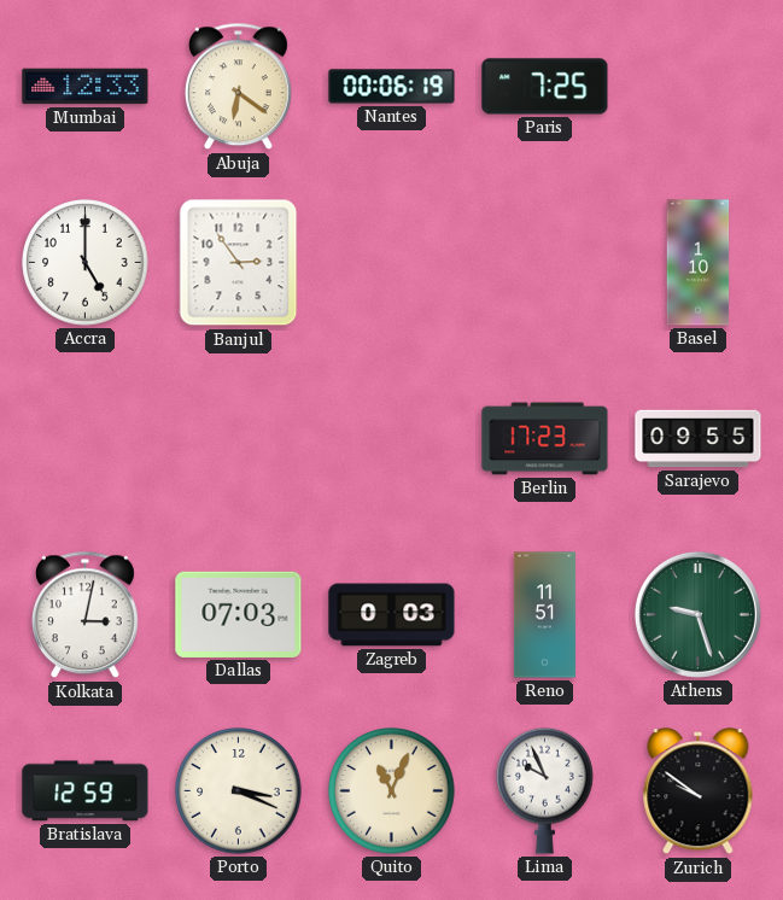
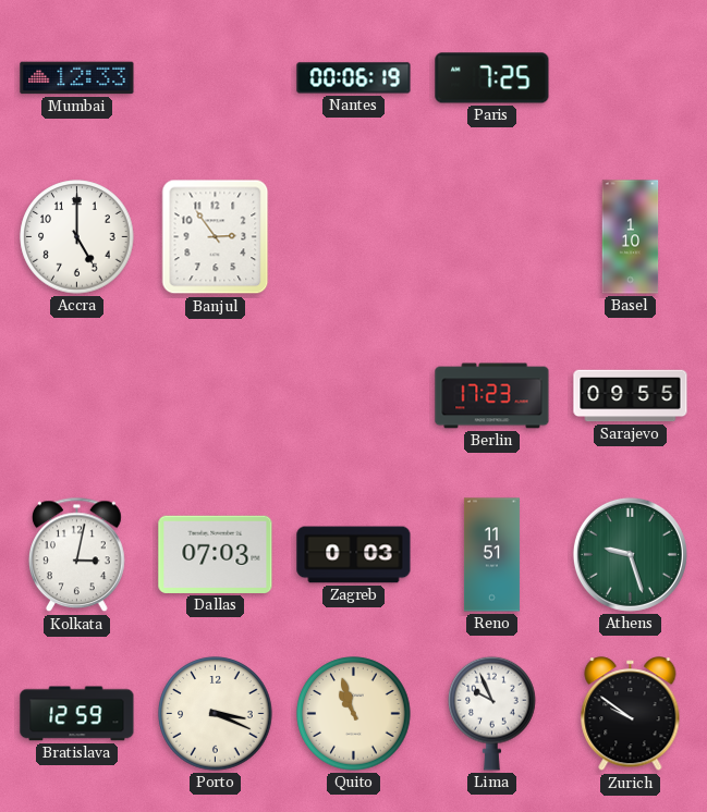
Abuja: 6:21 -> none (239, 87)
Quito: 11:04 -> 10:57 (354, 714)
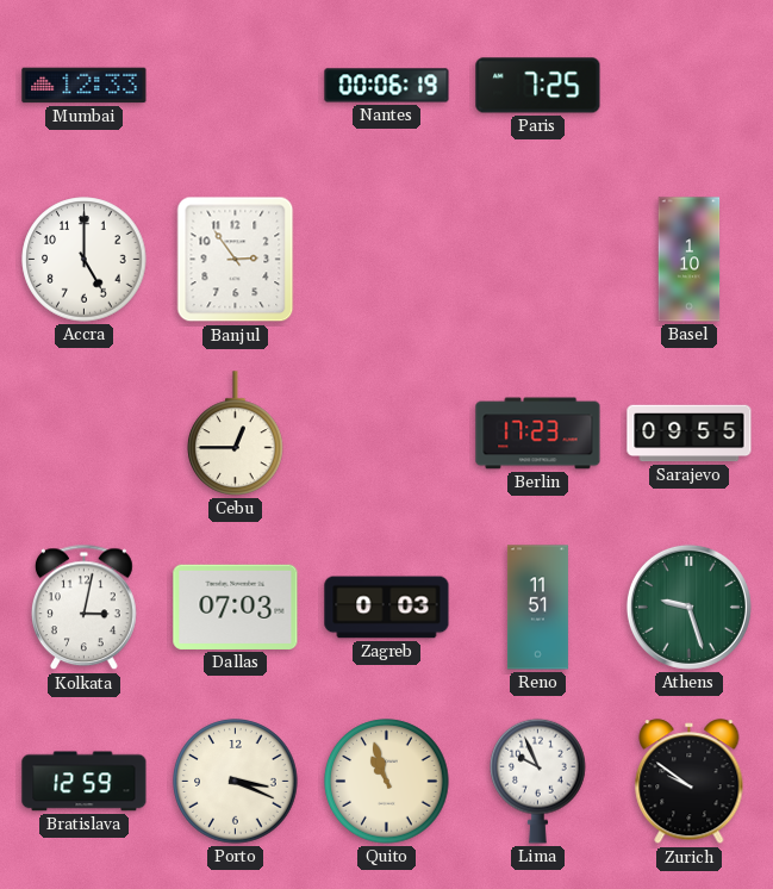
Cebu: none -> 12:45 (236, 434)
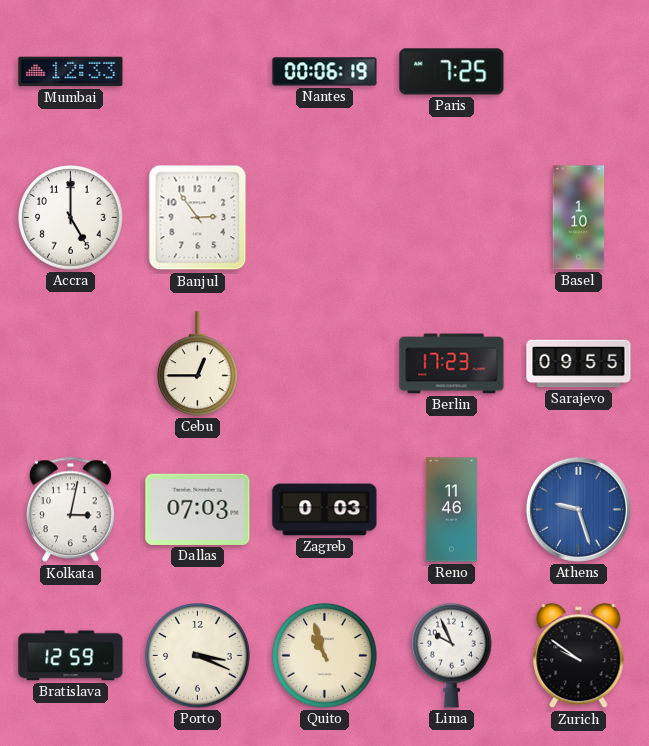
Reno: 11:51 -> 11:46 (451, 510)
Athens dial: green -> blue (578, 509)
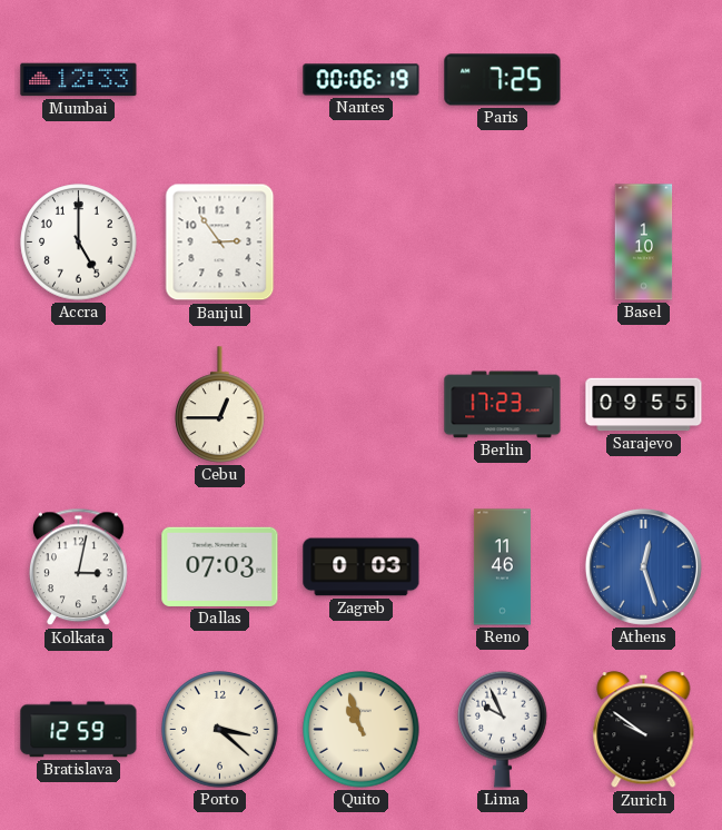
Athens: 9:27 -> 12:27 (643, 566)
Porto: 3:19 -> 3:22 (220, 730)
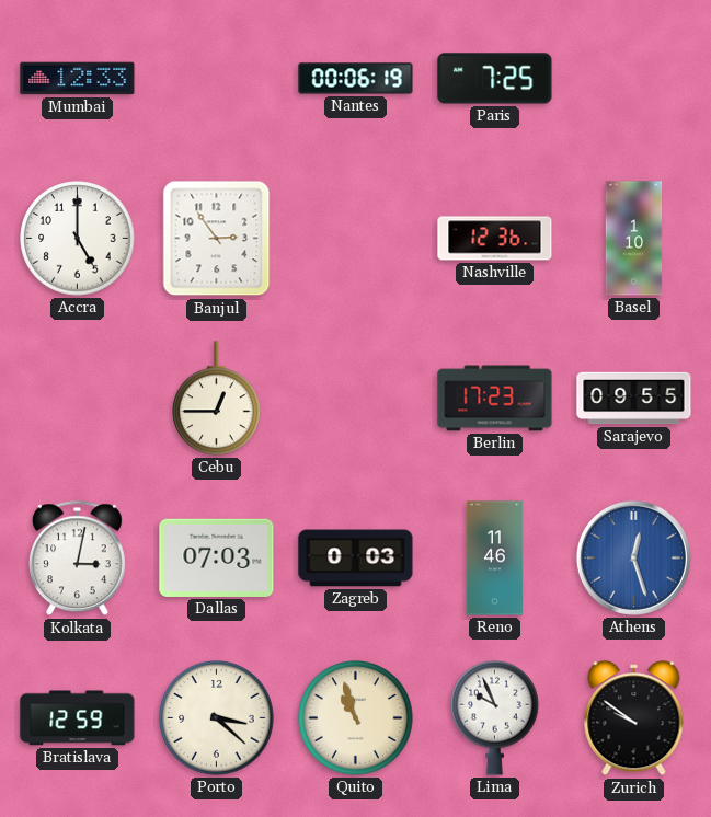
Nashville: none -> 12:36 (495, 239)
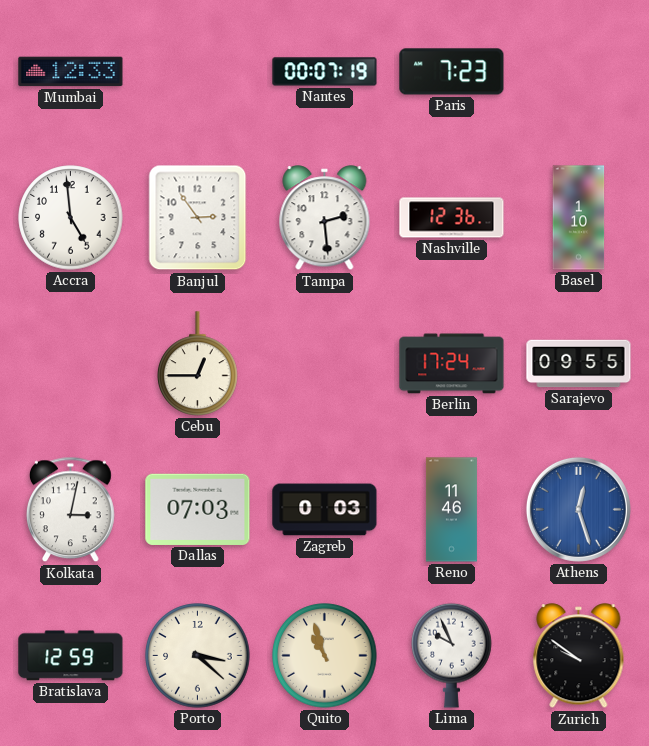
Nantes: 00:06 -> 00:07 (325, 72)
Paris: 7:25 -> 7:23 (452, 72)
Accra: 5:00 -> 4:59 (71, 218)
Tampa: none -> 2:29 (325, 218)
Berlin: 17:23 -> 17:24 (452, 364)
